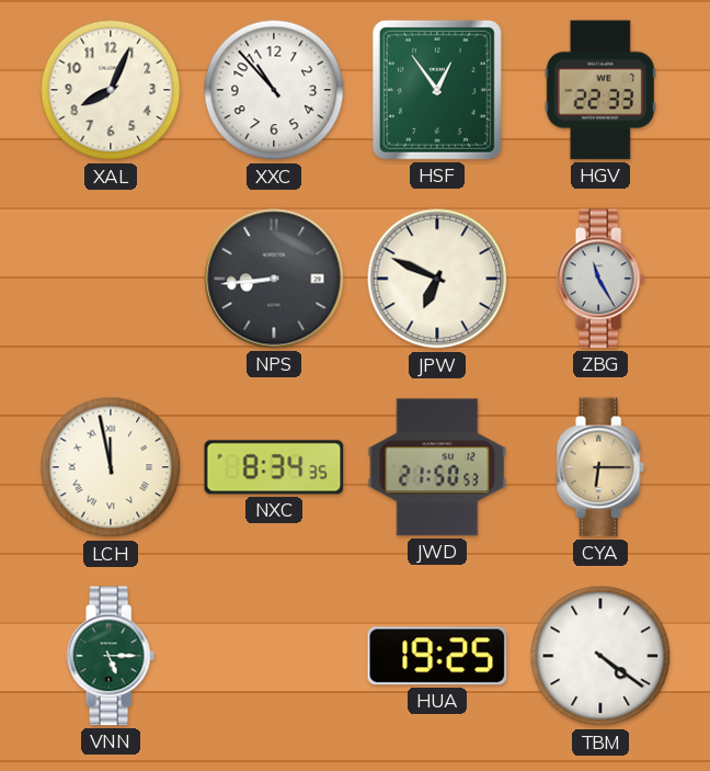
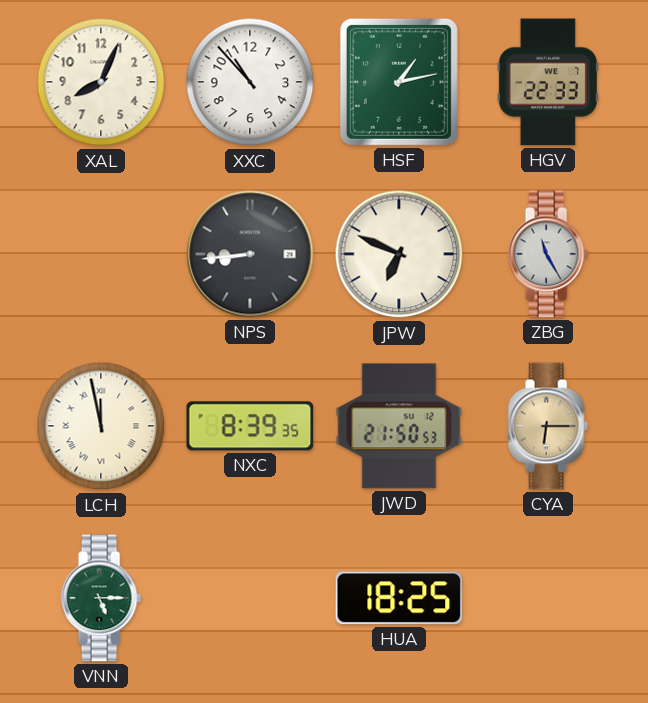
HSF: 12:54 -> 1:13 (399, 82)
NXC: 8:34 -> 8:39 (250, 426)
HUA: 19:25 -> 18:25 (399, 598)
TBM: 4:21 -> none (600, 656)
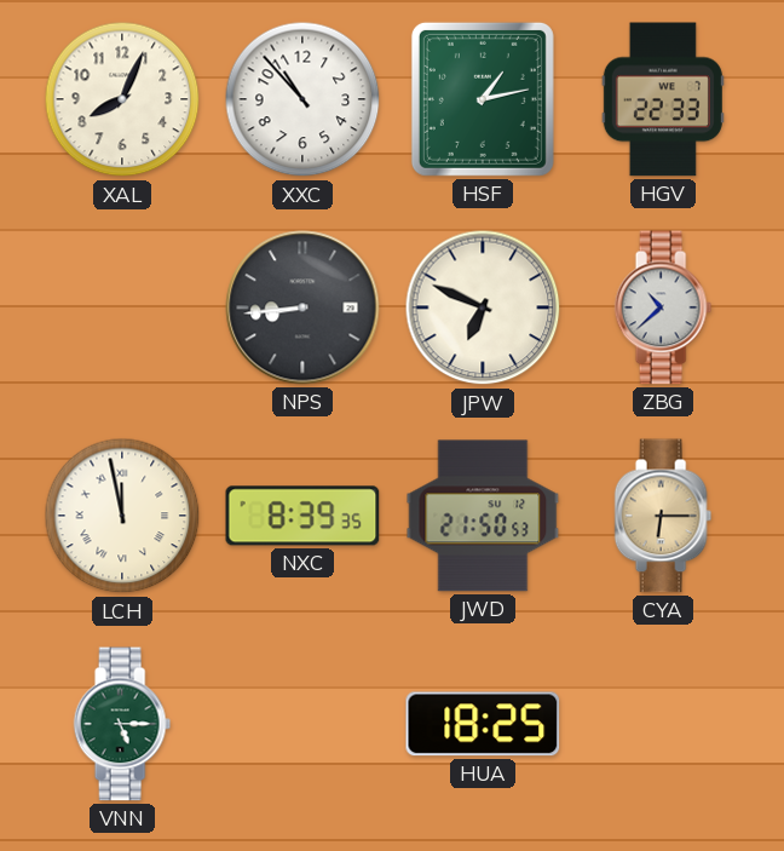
ZBG: 11:25 -> 10:38 (663, 307)
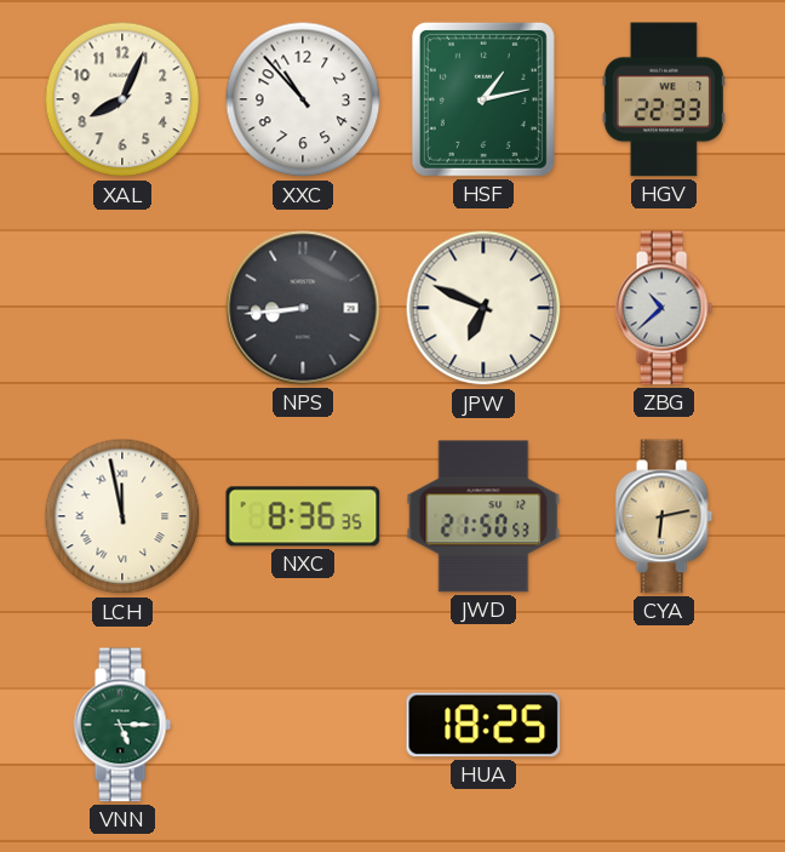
NXC: 8:39 -> 8:36 (303, 516)
CYA: 6:15 -> 6:13 (664, 516)
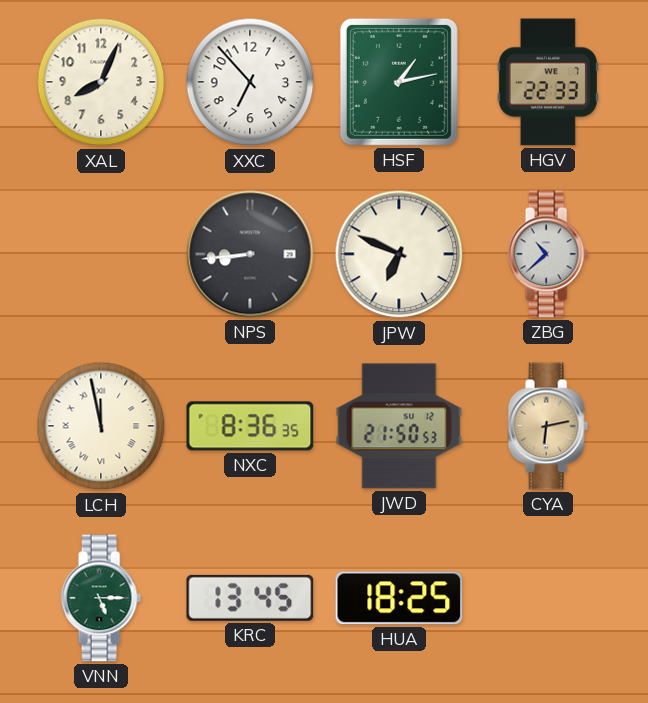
XXC: 10:53 -> 6:53 (250, 82)
KRC: none -> 13:45 (250, 598)
